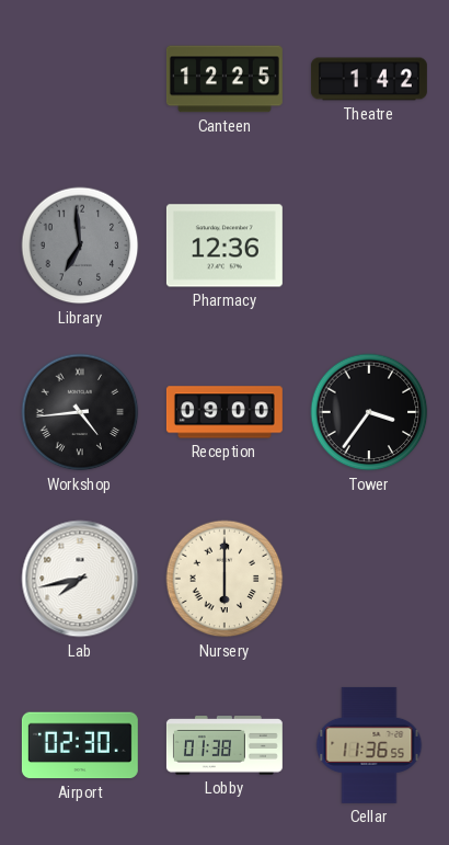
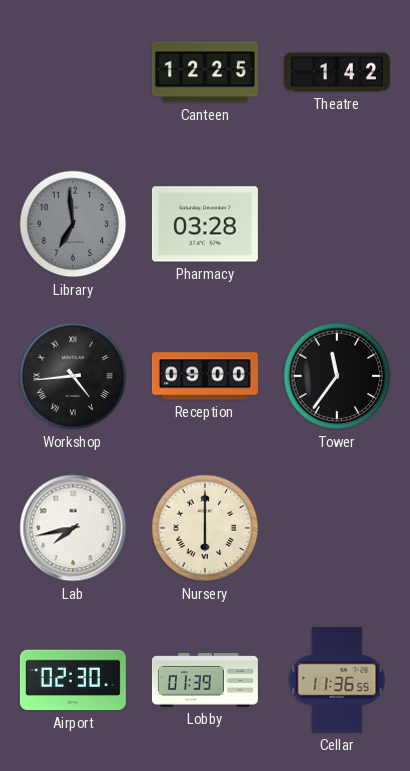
Pharmacy: 12:36 -> 03:28 (205, 224)
Tower: 3:36 -> 11:36 (337, 376)
Lobby: 01:38 -> 01:39 (205, 680)
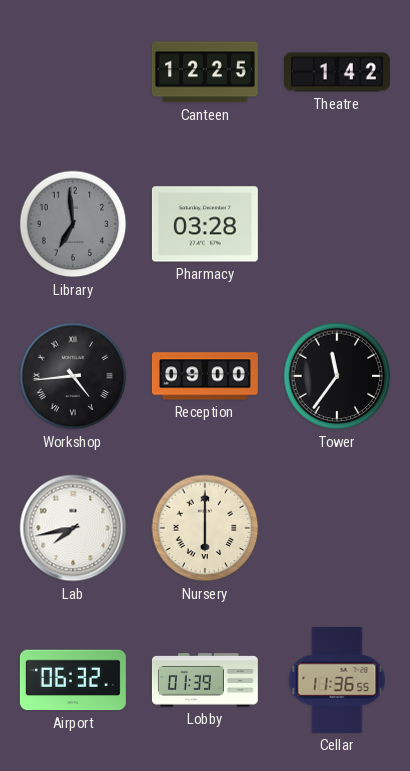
Airport: 02:30 -> 06:32 (73, 680)
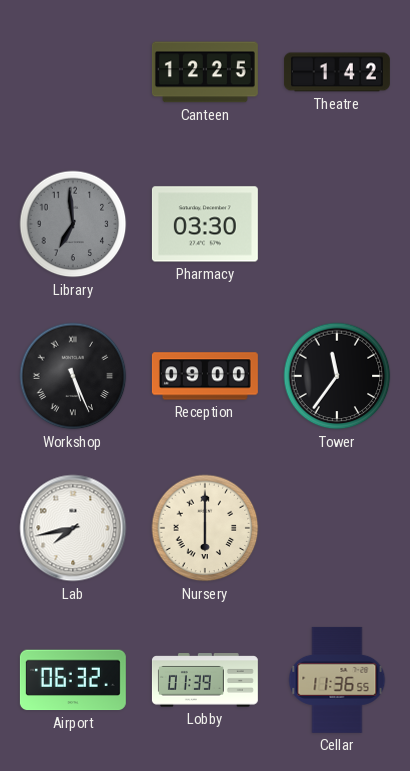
Pharmacy: 03:28 -> 03:30 (205, 224)
Workshop: 4:44 -> 5:26 (73, 376)
